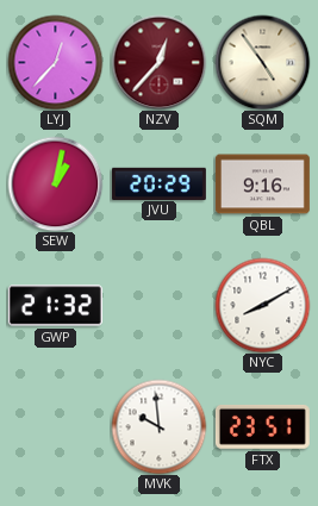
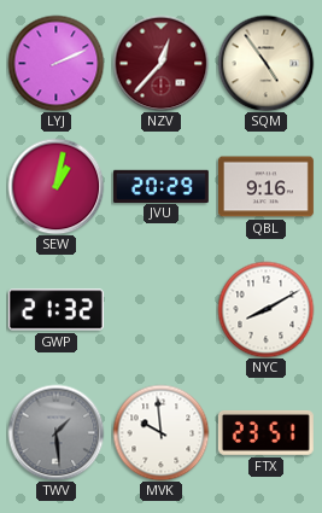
LYJ: 12:37 -> 2:11 (55, 63)
TWV: none -> 1:29 (55, 432)
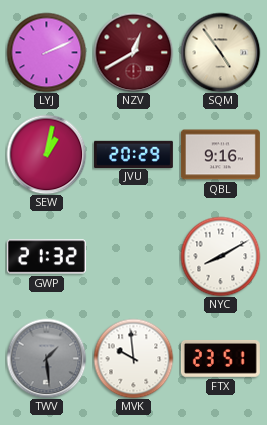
NZV: 12:37 -> 12:40 (133, 52)
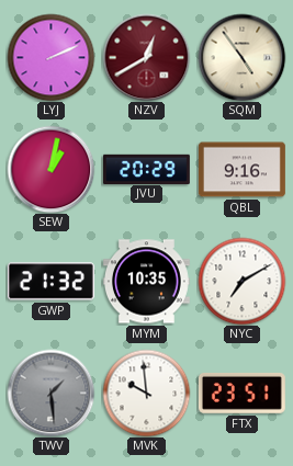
MYM: none -> 10:35 (146, 282)
NYC: 8:10 -> 7:10 (241, 281)
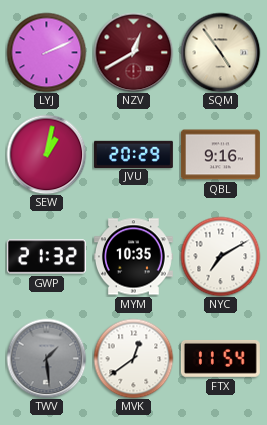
MVK: 9:59 -> 12:39 (133, 358)
FTX: 23:51 -> 11:54 (220, 358)
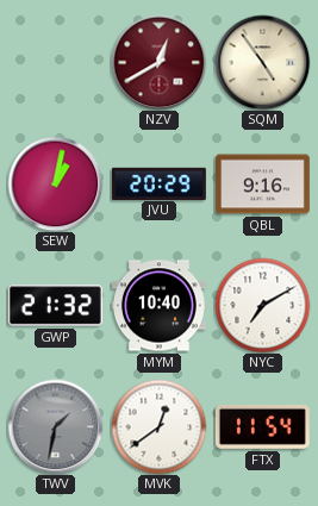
LYJ: 2:11 -> none (46, 52)
MYM: 10:35 -> 10:40 (158, 306)
TWV: 1:29 -> 1:32 (55, 426)
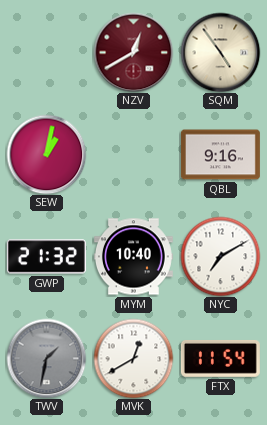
JVU: 20:29 -> none (158, 183)
MVK: 12:39 -> 12:40 (133, 358)
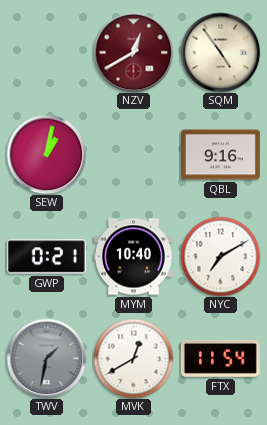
GWP: 21:32 -> 0:21 (46, 257)
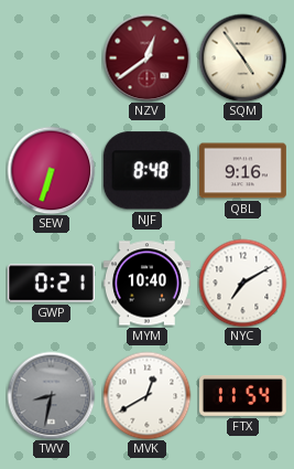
NZV: 12:40 -> 12:39 (146, 57)
SEW: 1:02 -> 6:33 (51, 170)
NJF: none -> 8:48 (146, 171)
TWV: 1:32 -> 8:32 (51, 395)
